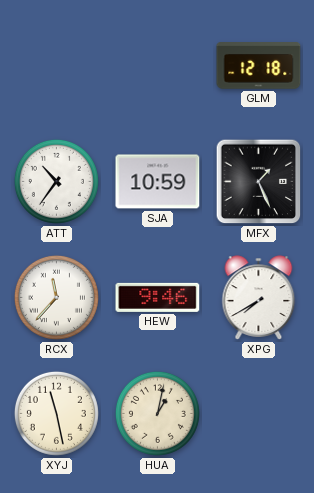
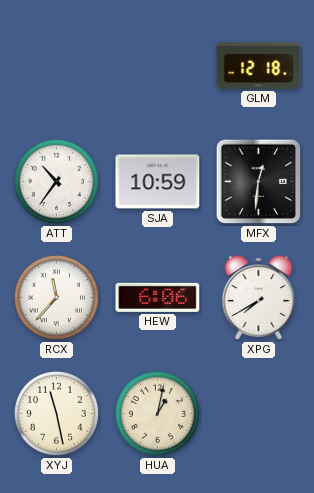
MFX: 1:26 -> 12:31 (259, 182)
HEW: 9:46 -> 6:06 (158, 297)
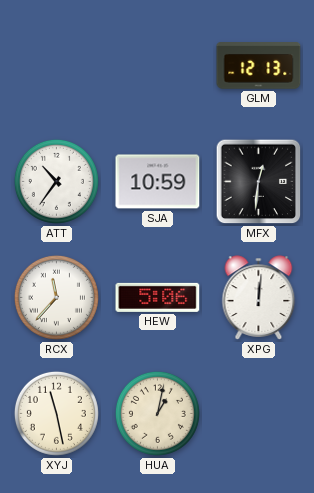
GLM: 12:18 -> 12:13 (259, 66)
HEW: 6:06 -> 5:06 (158, 297)
XPG: 7:40 -> 12:01 (259, 298)
